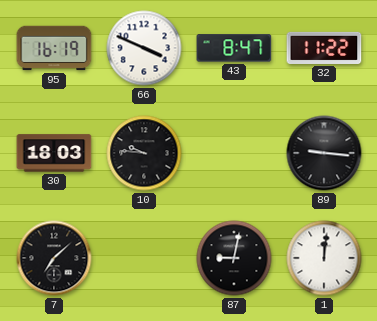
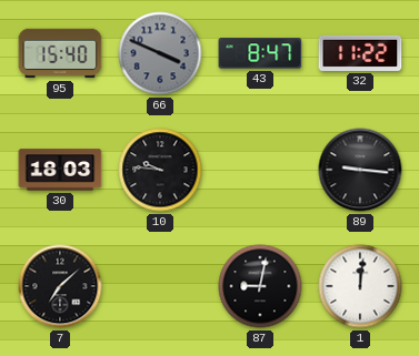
95: 16:19 -> 15:40 (60, 53)
66 dial: white -> grey (160, 53)
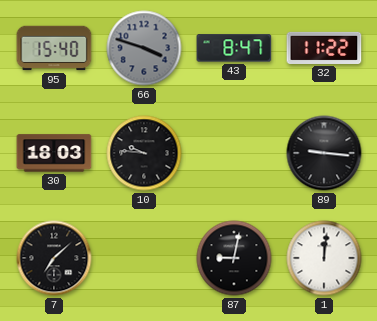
66: 3:49 -> 3:48 (144, 48)
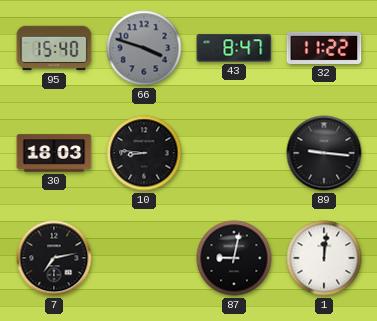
10: 9:46 -> 8:46 (144, 153)
7: 7:08 -> 7:13 (54, 258)
